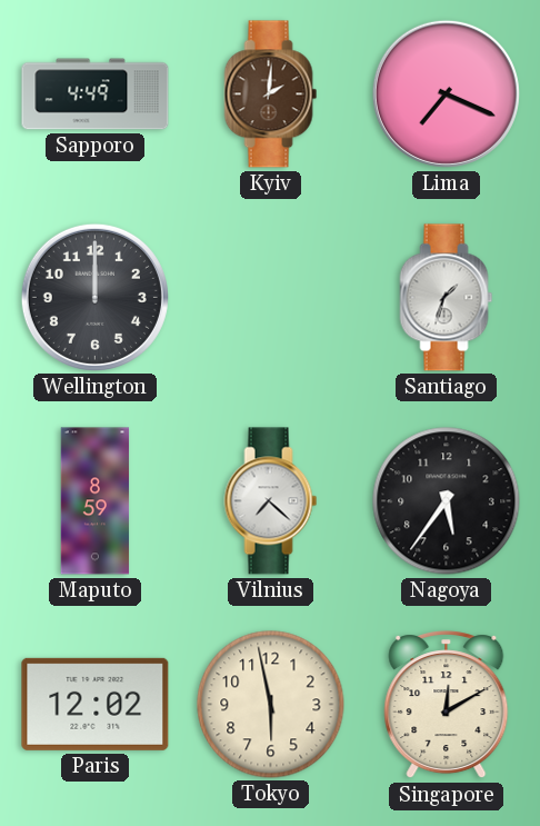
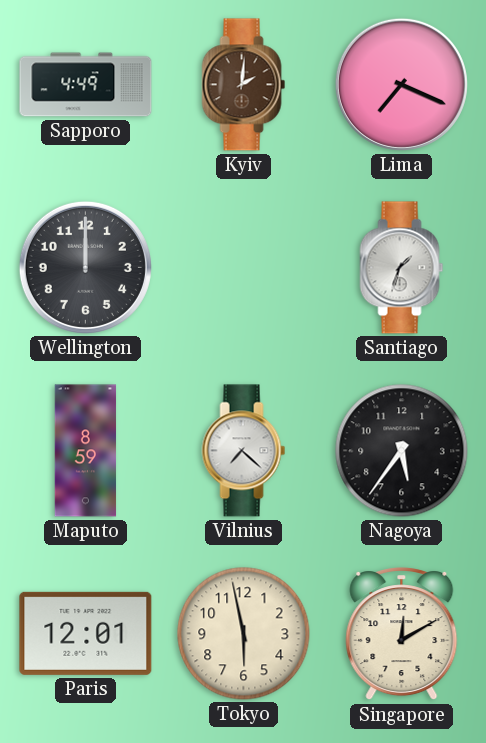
Paris: 12:02 -> 12:01 (86, 633)
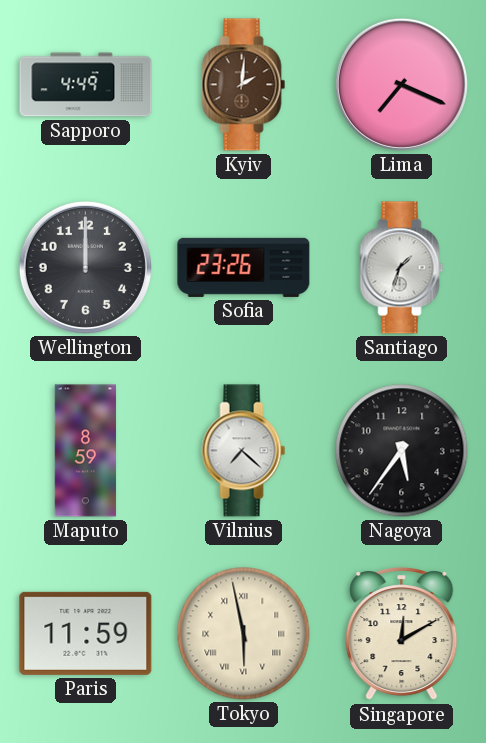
Sofia: none -> 23:26 (244, 267)
Paris: 12:01 -> 11:59 (86, 633)
Tokyo numerals: Arabic -> Roman (244, 634)
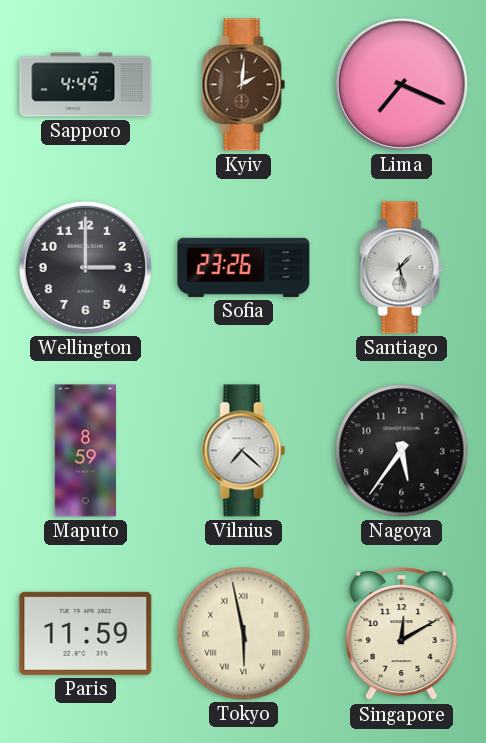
Wellington: 12:00 -> 3:00 (85, 267)
Santiago: 1:33 -> 1:28 (402, 268)
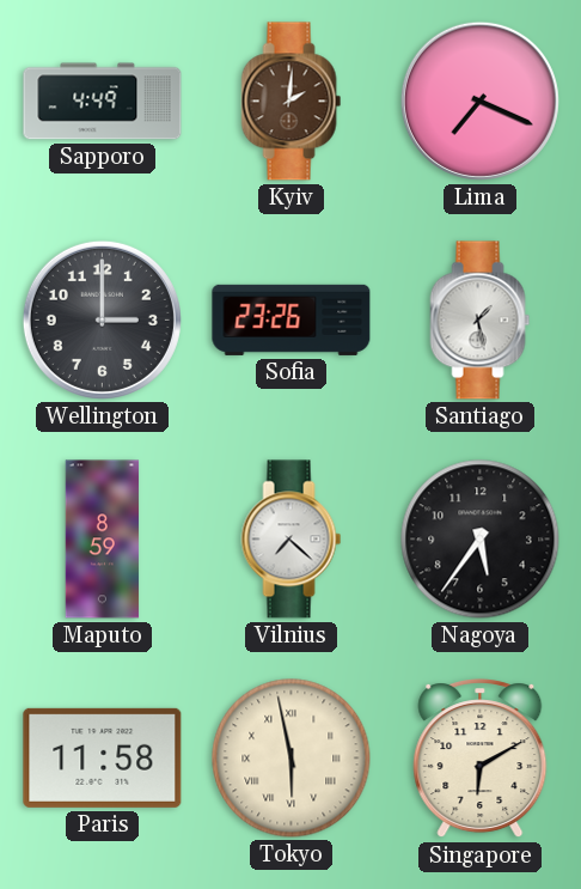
Paris: 11:59 -> 11:58 (103, 757)
Singapore: 12:10 -> 6:10 (481, 759)
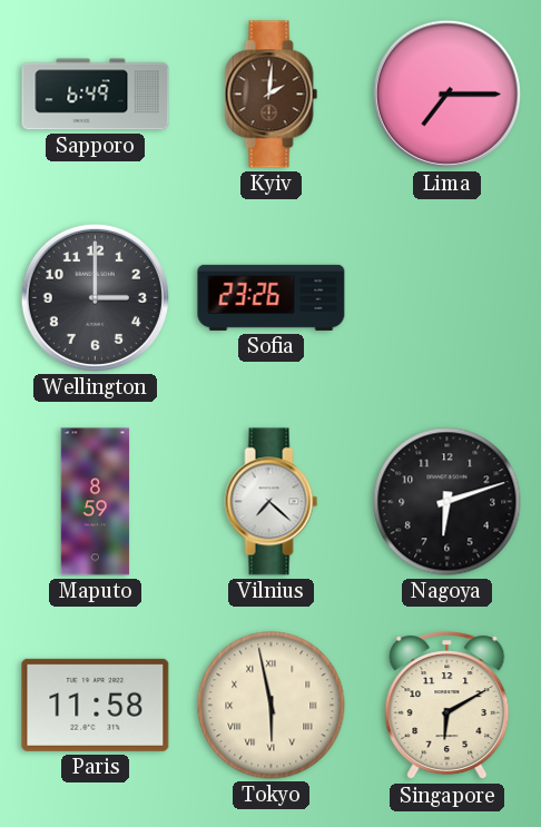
Sapporo: 4:49 -> 6:49 (96, 95)
Lima: 7:19 -> 7:15 (446, 93)
Santiago: 1:28 -> none (481, 321)
Nagoya: 5:36 -> 6:12 (447, 502)
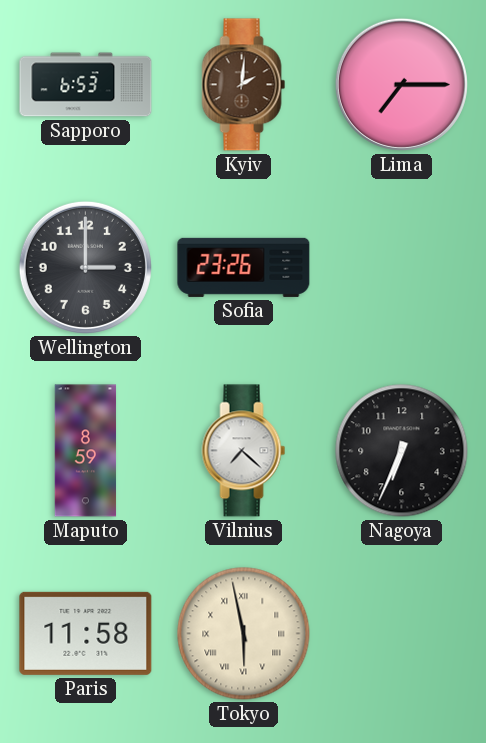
Sapporo: 6:49 -> 6:53 (86, 85)
Nagoya: 6:12 -> 6:34 (402, 451)
Singapore: 6:10 -> none (447, 706)
